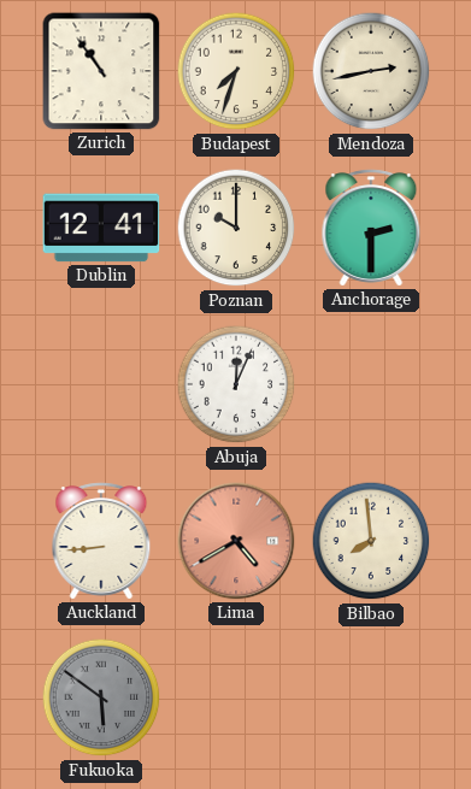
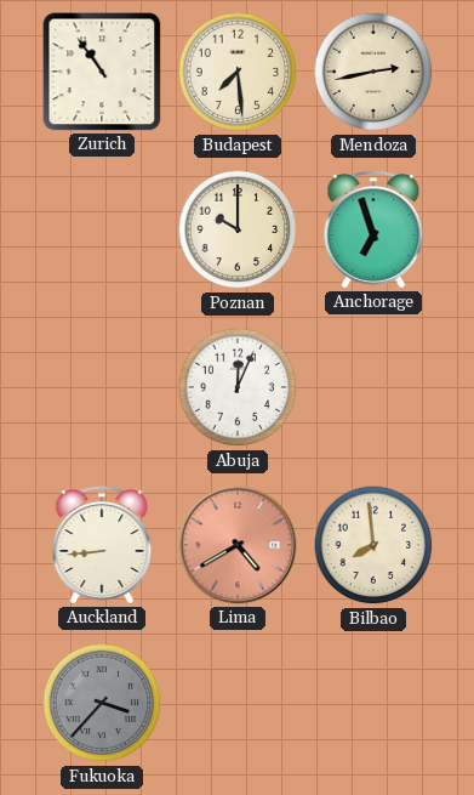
Budapest: 7:33 -> 7:29 (238, 72)
Dublin: 12:41 -> none (101, 228)
Anchorage: 2:30 -> 6:57 (373, 229)
Fukuoka: 5:51 -> 3:37 (102, 703)
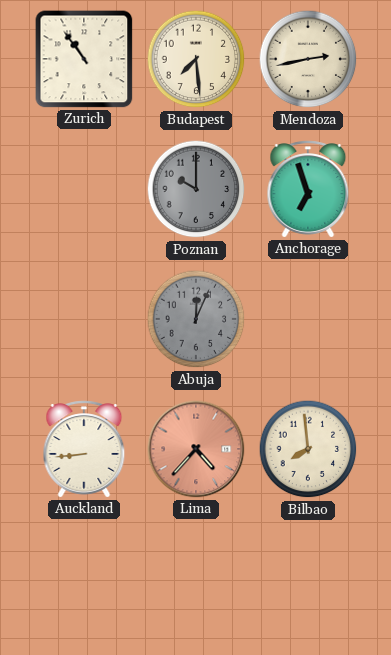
Poznan dial: cream -> grey (196, 189)
Abuja dial: white -> grey (196, 319)
Lima: 4:40 -> 4:37 (196, 449)
Fukuoka: 3:37 -> none (102, 703)
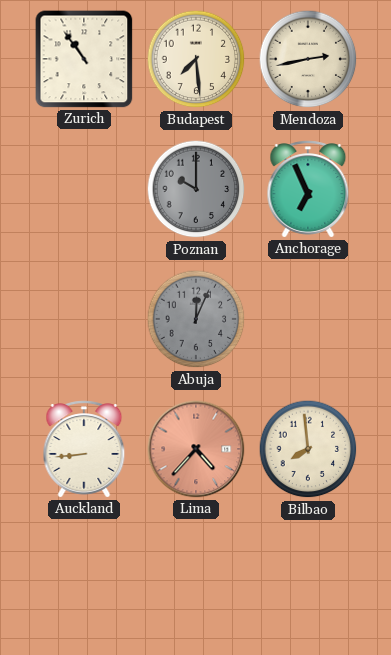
Anchorage: 6:57 -> 6:56 (308, 189)
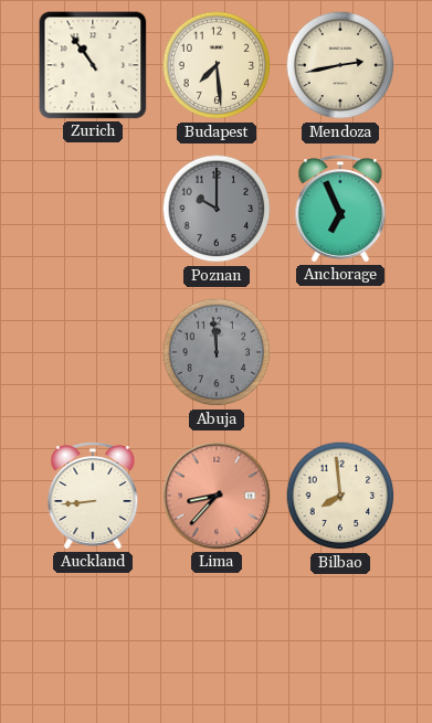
Abuja: 12:04 -> 11:59 (217, 352)
Lima: 4:37 -> 8:37 (217, 496)
